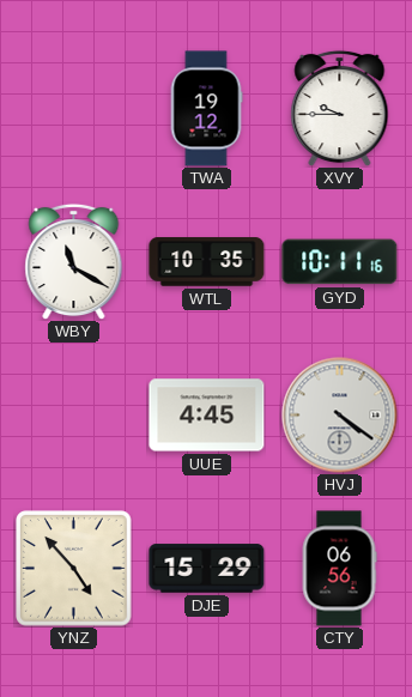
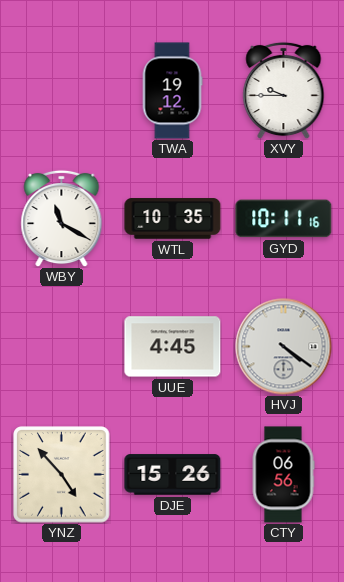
DJE: 15:29 -> 15:26 (173, 475)
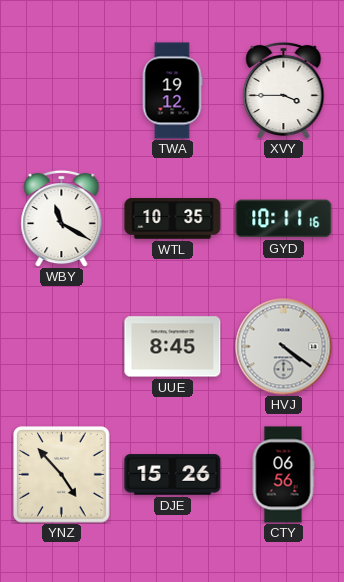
XVY: 9:45 -> 3:45 (284, 90)
UUE: 4:45 -> 8:45 (173, 347)
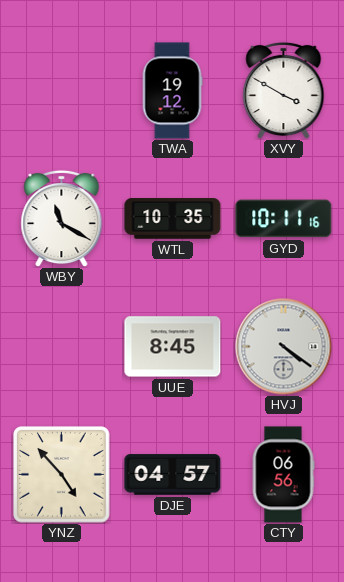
XVY: 3:45 -> 3:50 (284, 90)
DJE: 15:26 -> 04:57 (173, 475)
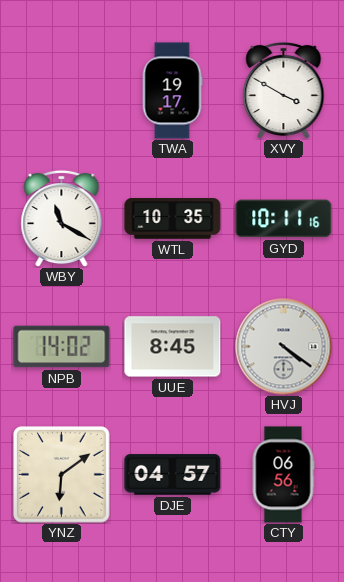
TWA: 19:12 -> 19:17 (172, 91)
NPB: none -> 14:02 (62, 347)
YNZ: 4:53 -> 6:09 (62, 475)
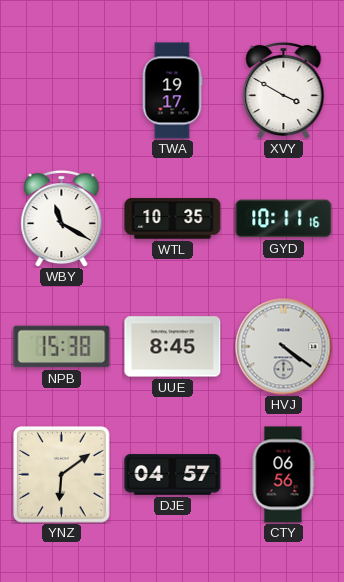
NPB: 14:02 -> 15:38 (62, 347)
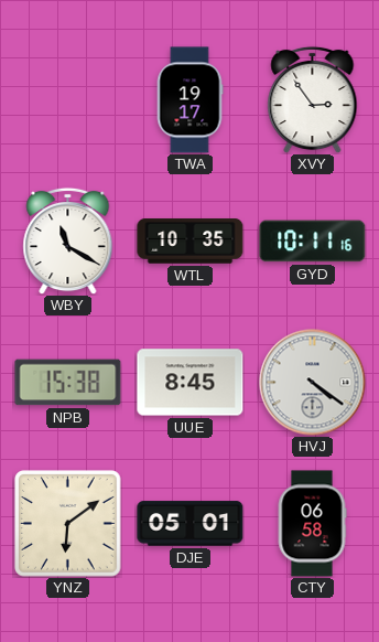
XVY: 3:50 -> 2:54 (313, 99)
DJE: 04:57 -> 05:01 (191, 524)
CTY: 06:56 -> 06:58 (312, 524)
